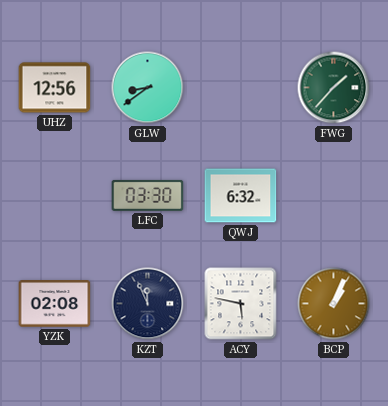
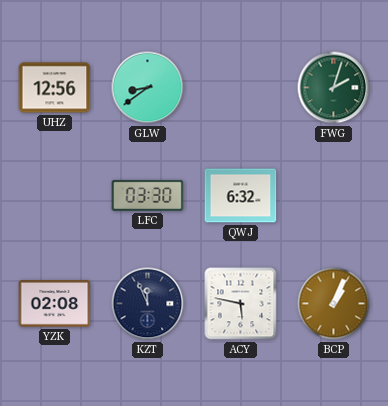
FWG: 1:37 -> 2:03 (334, 88)
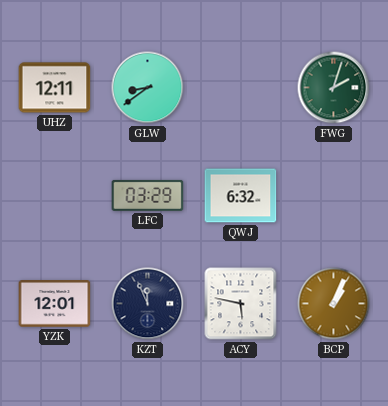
UHZ: 12:56 -> 12:11 (55, 88)
LFC: 03:30 -> 03:29 (148, 195)
YZK: 02:08 -> 12:01 (55, 304)
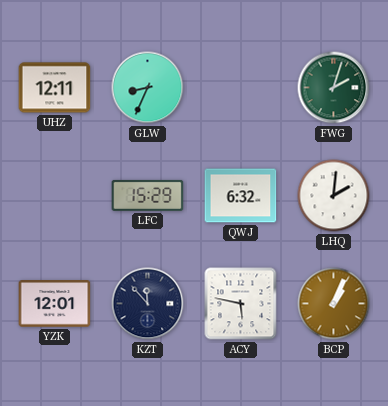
GLW: 8:39 -> 8:34 (148, 88)
LFC: 03:29 -> 15:29 (148, 195)
LHQ: none -> 2:01 (334, 196)
KZT: 11:56 -> 11:53 (148, 304)
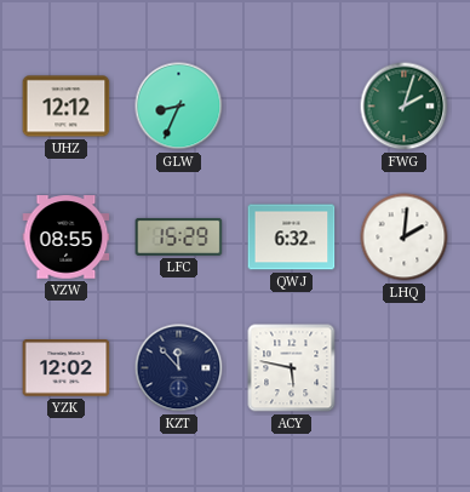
UHZ: 12:11 -> 12:12 (67, 107)
VZW: none -> 08:55 (67, 238)
YZK: 12:01 -> 12:02 (67, 368)
BCP: 1:04 -> none (334, 304)
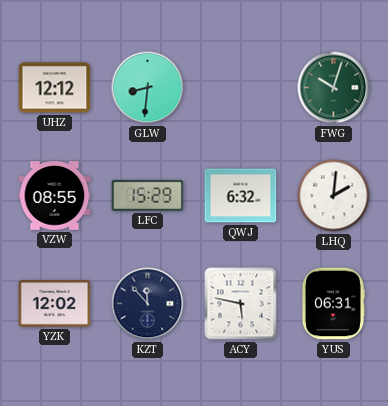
GLW: 8:34 -> 8:31 (148, 88)
FWG: 2:03 -> 10:03 (334, 88)
YUS: none -> 06:31 (333, 304)
